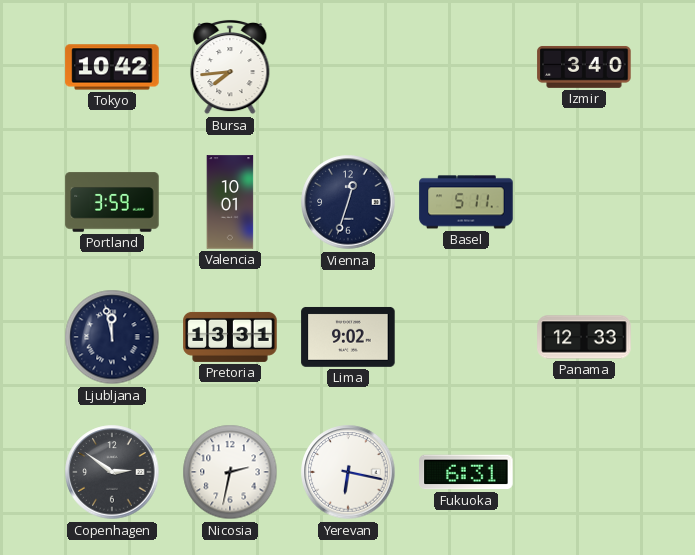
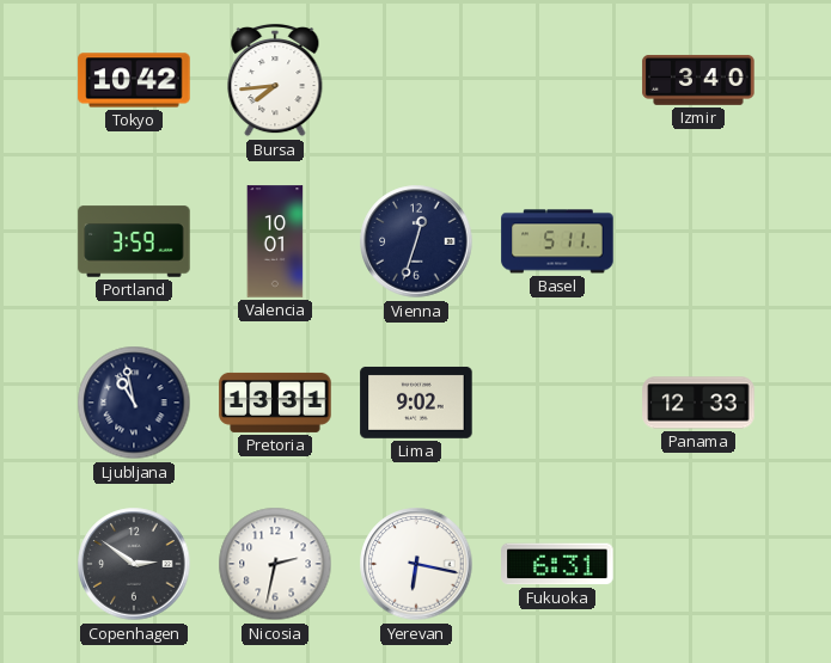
Ljubljana: 11:58 -> 10:58 (134, 403)
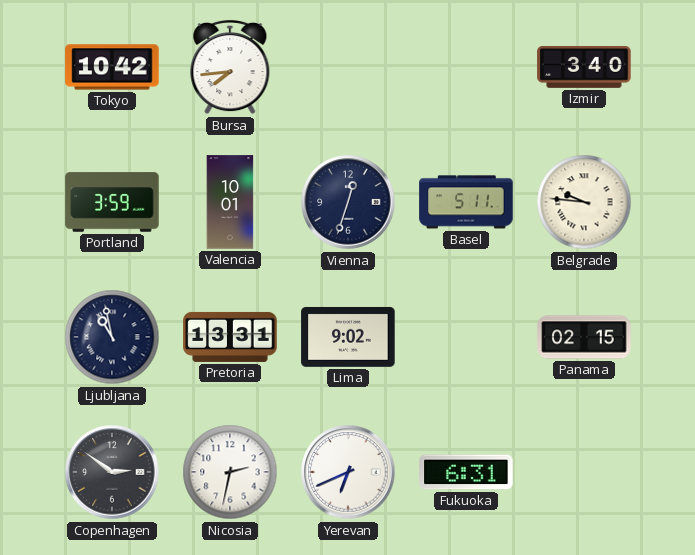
Belgrade: none -> 9:46 (584, 202)
Panama: 12:33 -> 02:15 (584, 337)
Yerevan: 6:17 -> 6:41 (348, 472)
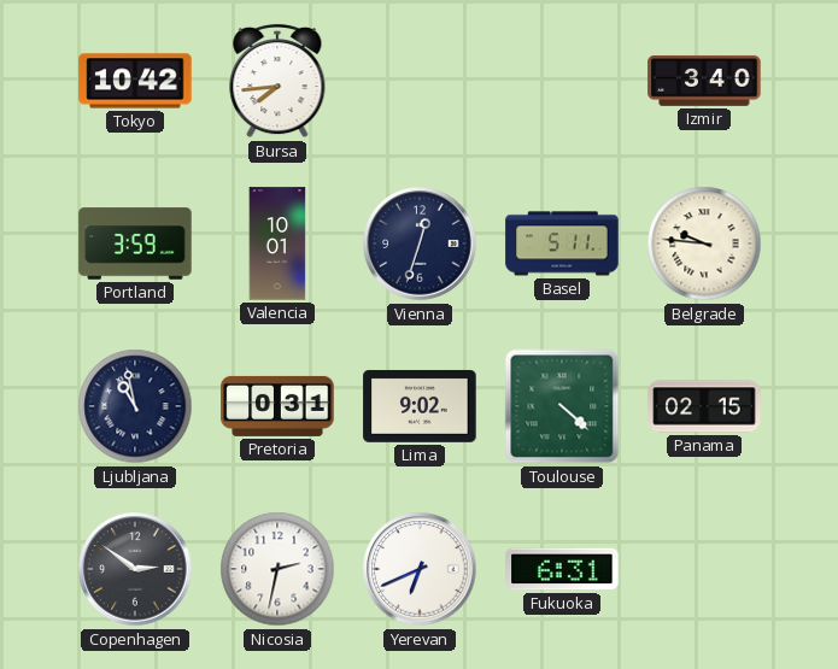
Pretoria: 13:31 -> 0:31 (277, 406)
Toulouse: none -> 4:22 (562, 406)
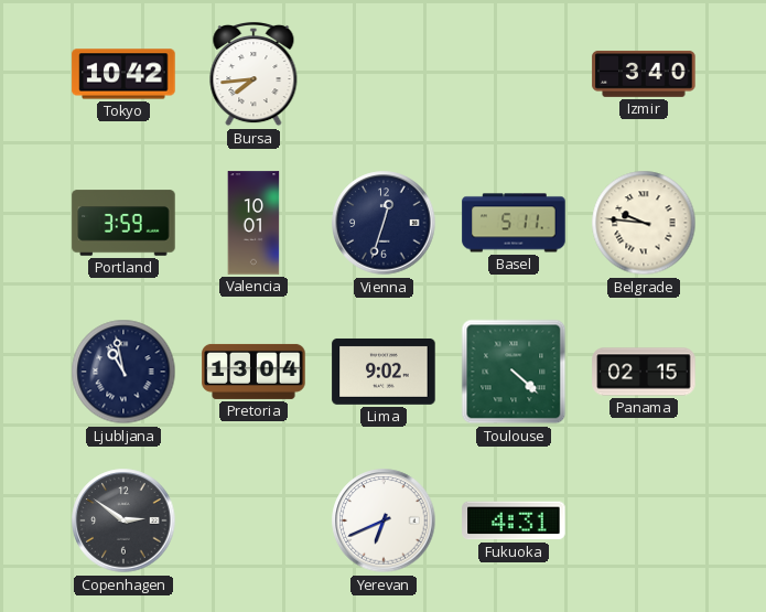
Pretoria: 0:31 -> 13:04 (253, 372)
Nicosia: 2:32 -> none (277, 569)
Fukuoka: 6:31 -> 4:31 (514, 520)
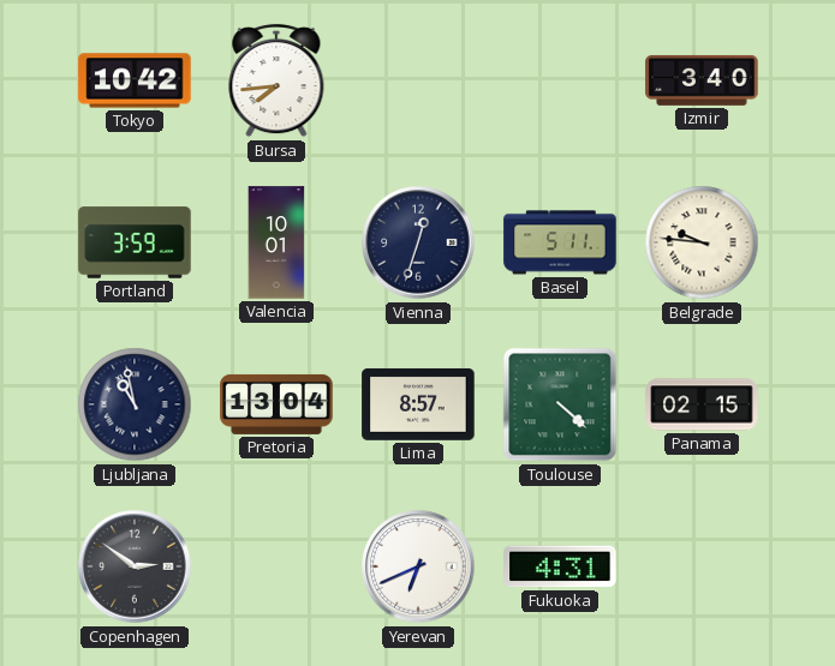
Lima: 9:02 -> 8:57 (418, 404)
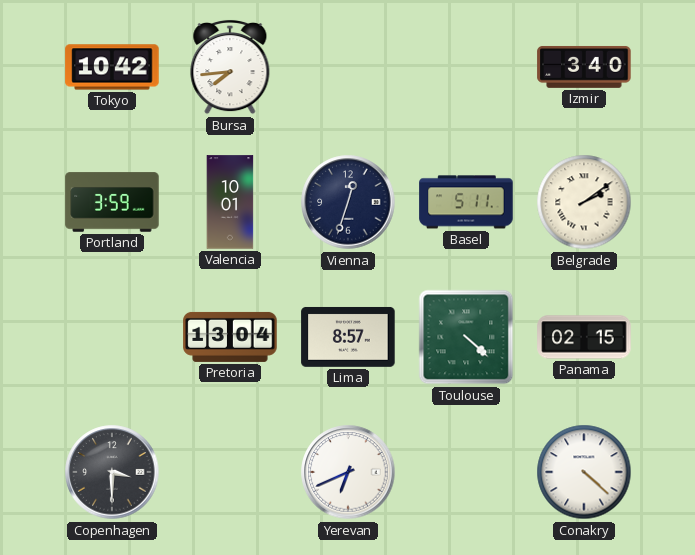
Belgrade: 9:46 -> 2:09 (584, 202)
Ljubljana: 10:58 -> none (135, 404)
Copenhagen: 2:51 -> 3:30 (112, 472)
Fukuoka: 4:31 -> none (560, 566)
Conakry: none -> 4:22 (584, 472)
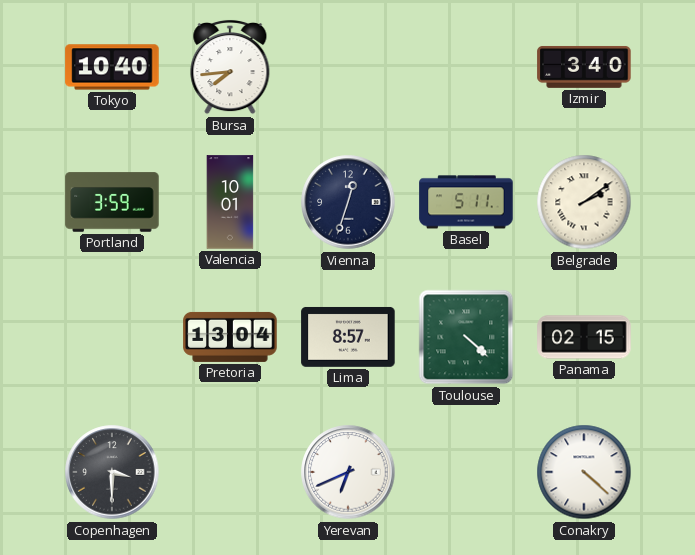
Tokyo: 10:42 -> 10:40 (112, 67)
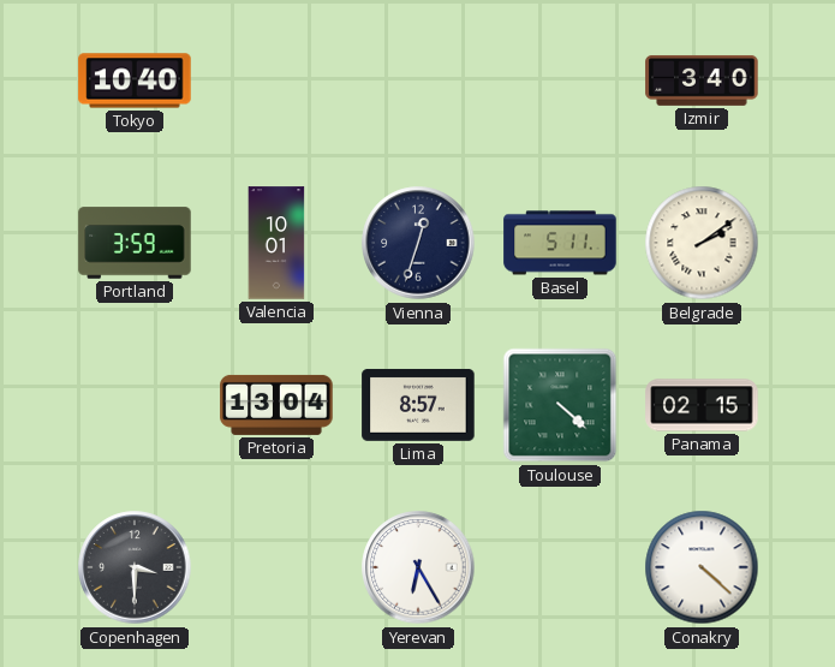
Bursa: 7:44 -> none (230, 67)
Yerevan: 6:41 -> 6:25 (418, 567)
